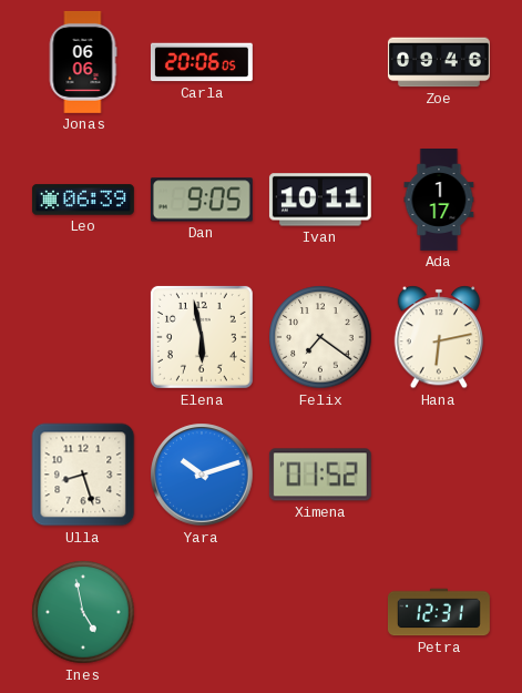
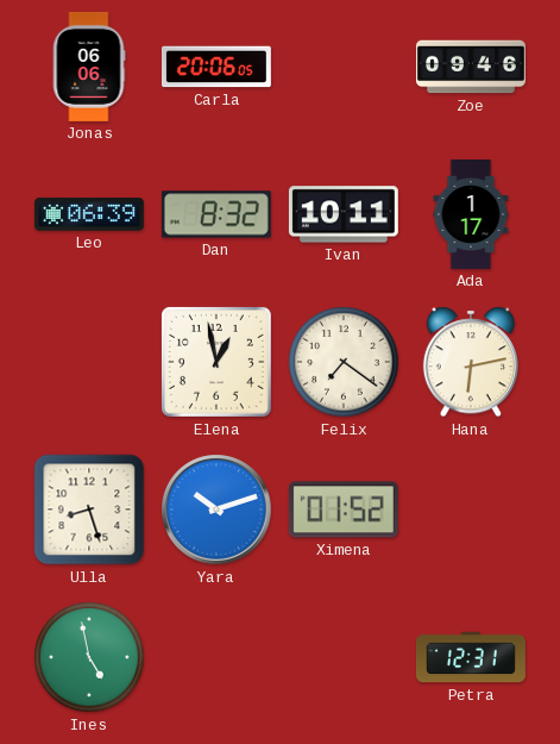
Dan: 9:05 -> 8:32 (216, 214)
Elena: 5:58 -> 12:58 (216, 362)
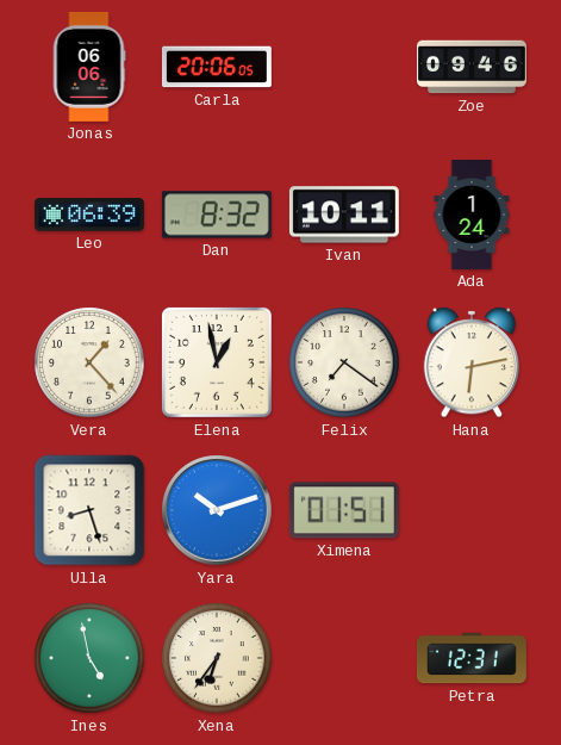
Ada: 1:17 -> 1:24 (472, 216)
Vera: none -> 1:23 (89, 362)
Ximena: 01:52 -> 01:51 (344, 510)
Xena: none -> 6:36 (217, 658)
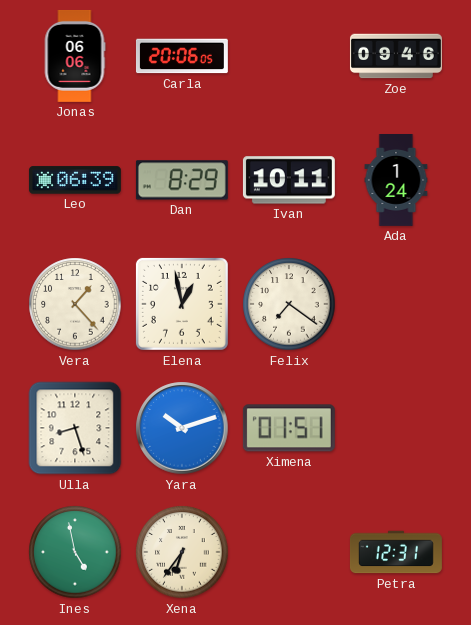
Dan: 8:32 -> 8:29 (182, 180)
Hana: 6:13 -> none (470, 362)
